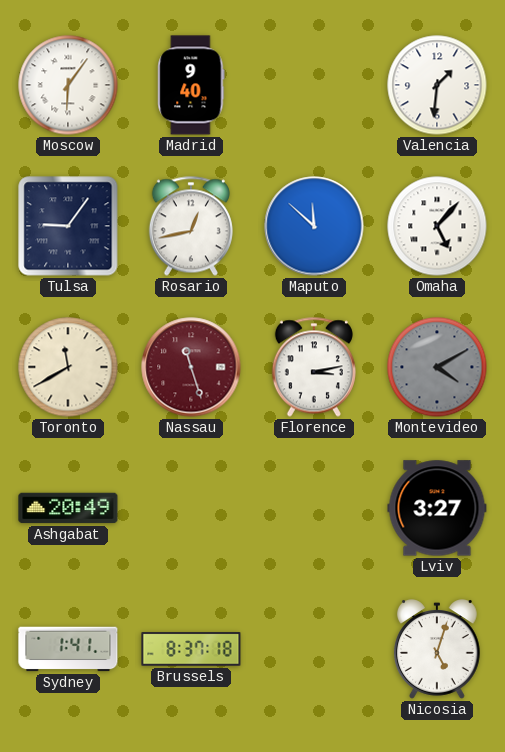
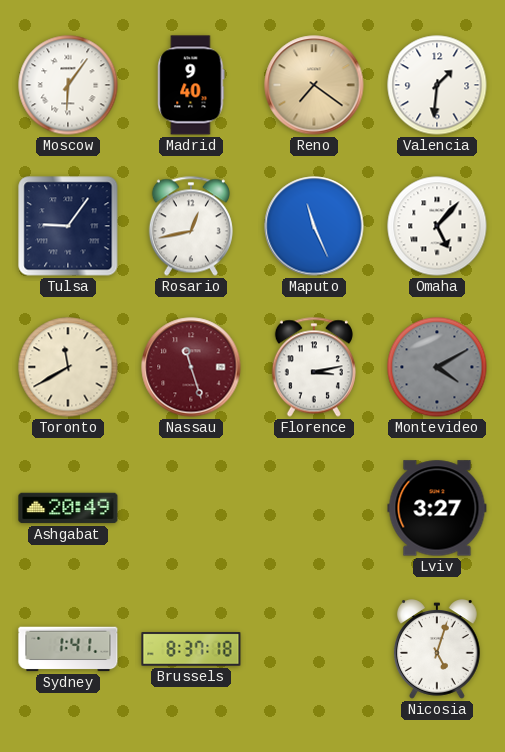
Reno: none -> 7:21 (314, 85)
Maputo: 11:52 -> 11:26 (314, 226)
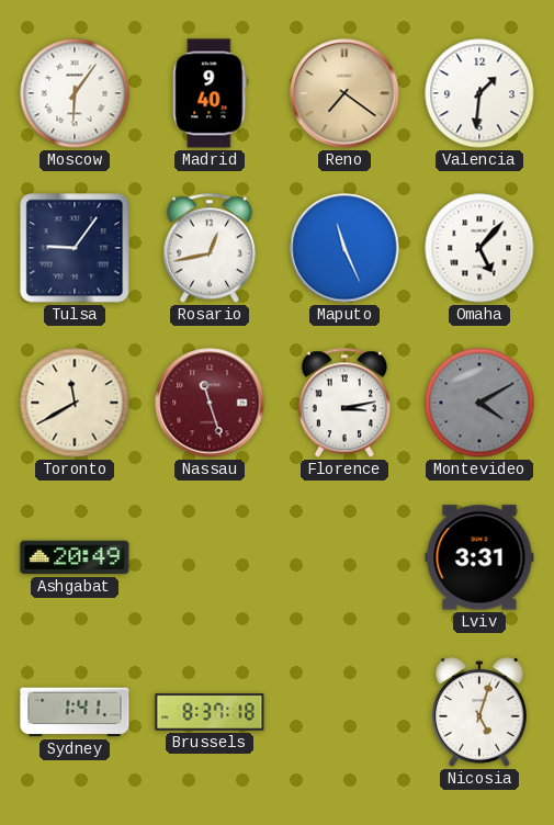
Lviv: 3:27 -> 3:31 (479, 557)
